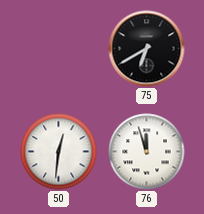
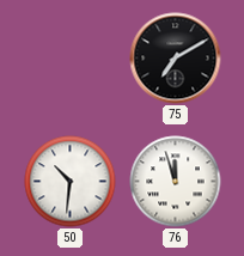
75: 6:40 -> 7:10 (176, 59)
50: 12:31 -> 10:31 (71, 182)
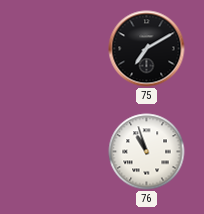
50: 10:31 -> none (71, 182)
76: 11:57 -> 10:57 (147, 152)
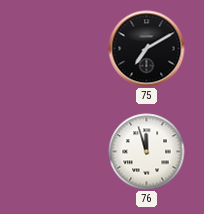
76: 10:57 -> 11:57 (147, 152)
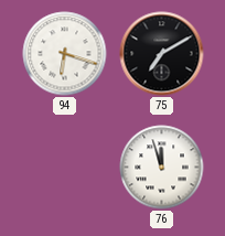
94: none -> 6:18 (65, 54)
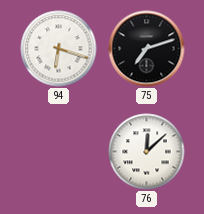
75: 7:10 -> 7:12 (147, 49)
76: 11:57 -> 12:08 (147, 152)
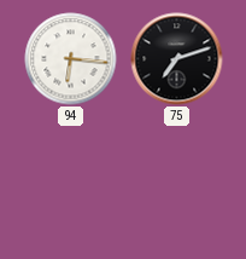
94: 6:18 -> 6:16 (71, 59)
76: 12:08 -> none (147, 152)
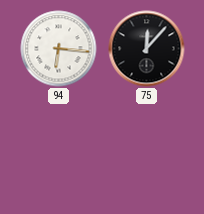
75: 7:12 -> 12:07 (147, 49)
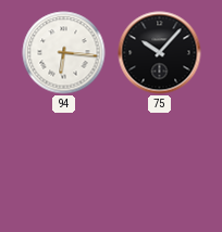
75: 12:07 -> 10:07 (160, 53)
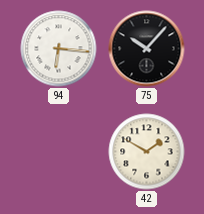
42: none -> 1:50 (147, 152)
